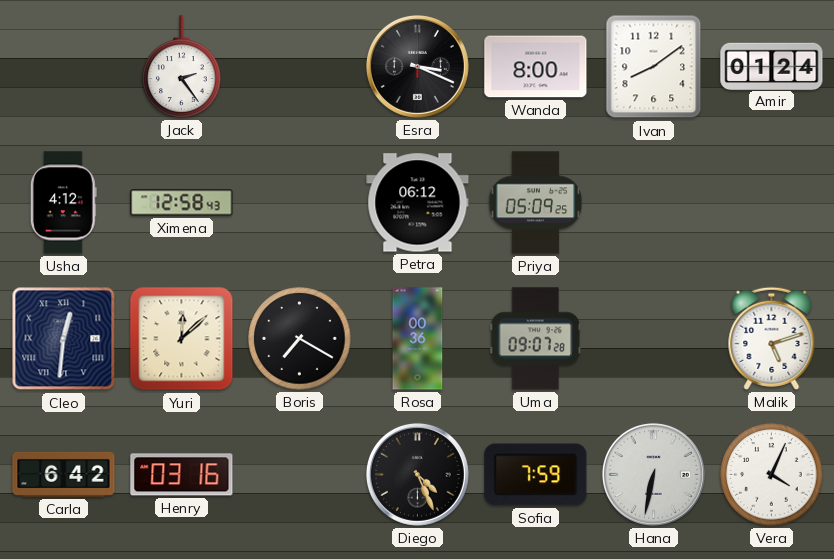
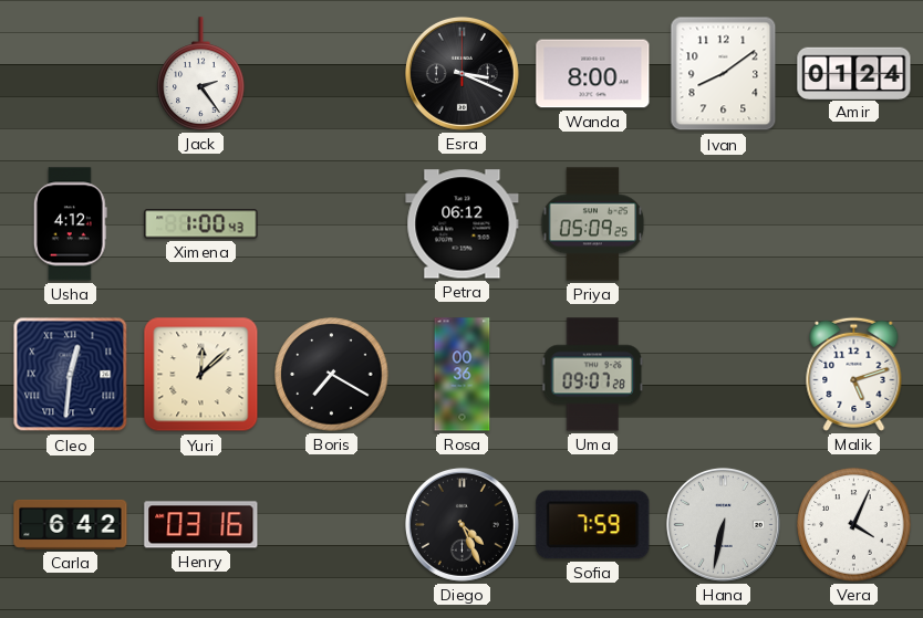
Ximena: 12:58 -> 1:00 (201, 224)
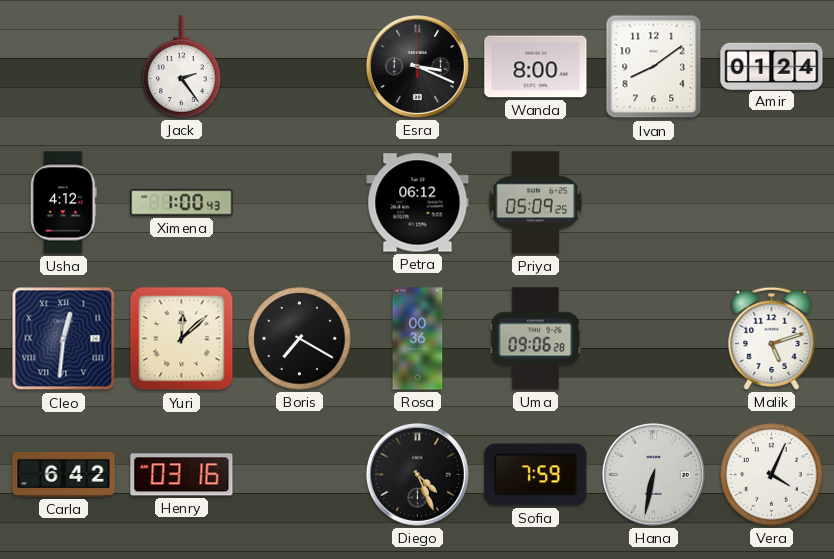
Uma: 09:07 -> 09:06 (536, 339)
